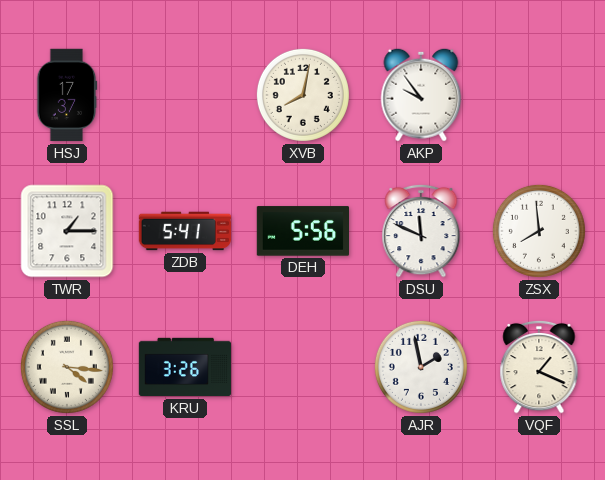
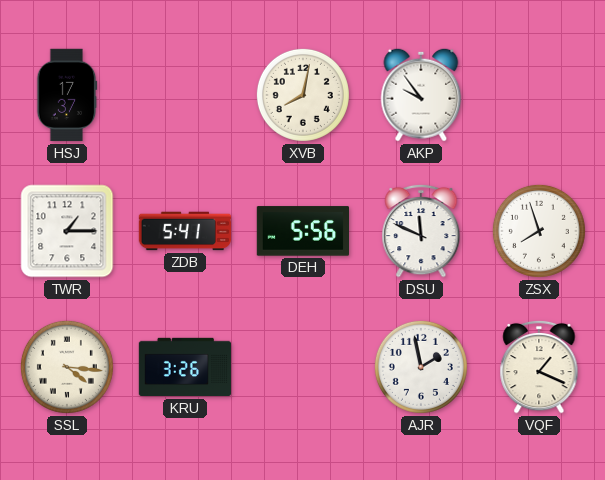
ZSX: 7:59 -> 7:57 (539, 231)
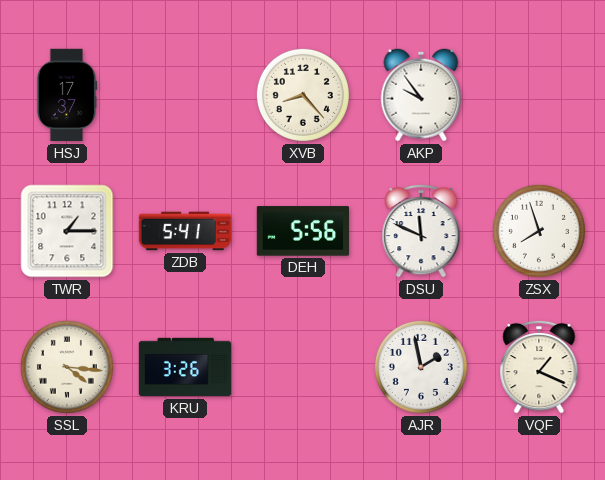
XVB: 8:02 -> 8:23 (303, 95)
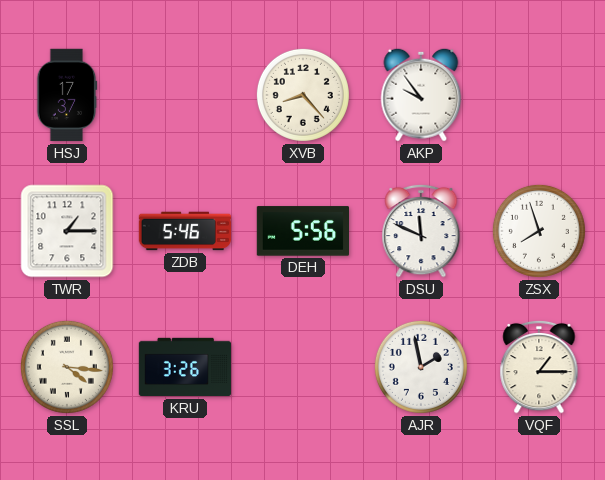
ZDB: 5:41 -> 5:46 (185, 231)
VQF: 1:19 -> 1:15 (539, 367)
